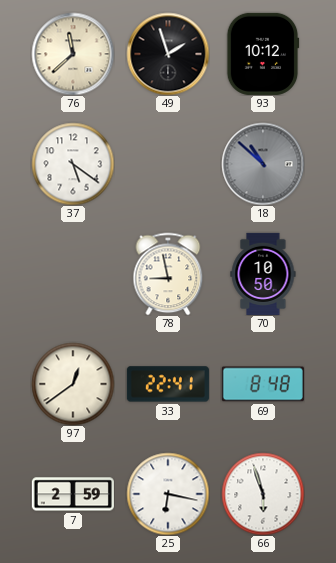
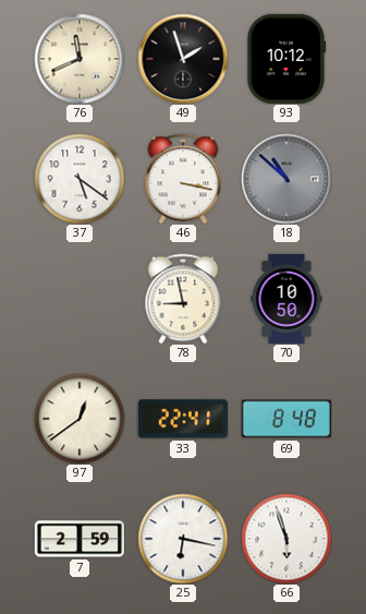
76: 11:38 -> 11:41 (80, 59)
46: none -> 3:17 (183, 179)
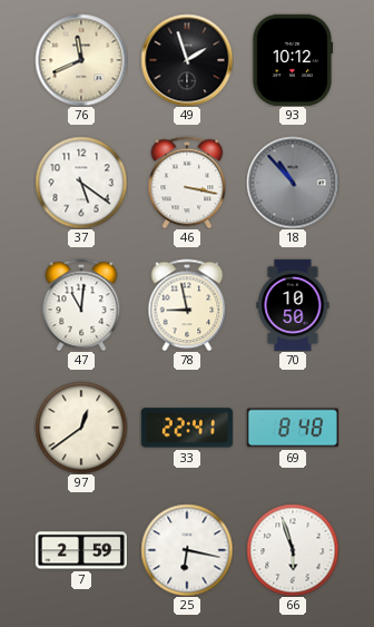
18: 10:52 -> 10:53 (293, 183)
47: none -> 11:01 (81, 305)
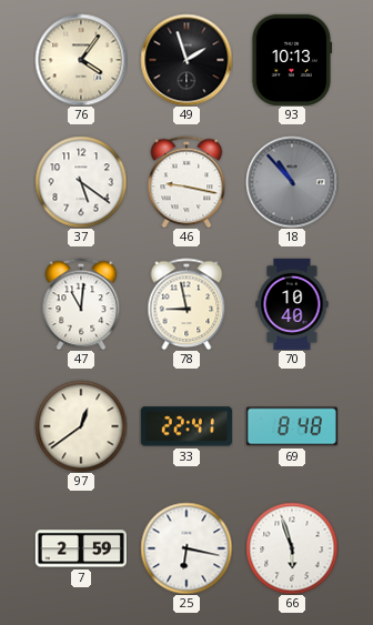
76: 11:41 -> 4:06 (81, 60)
93: 10:12 -> 10:13 (292, 60)
46: 3:17 -> 9:17 (186, 182)
70: 10:50 -> 10:40 (292, 304)
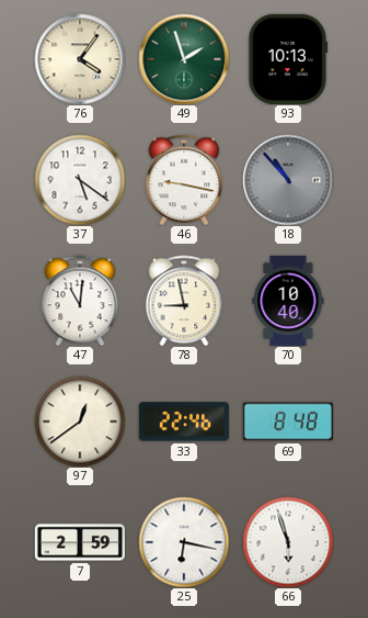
49 dial: black -> green (184, 59)
33: 22:41 -> 22:46 (184, 422)
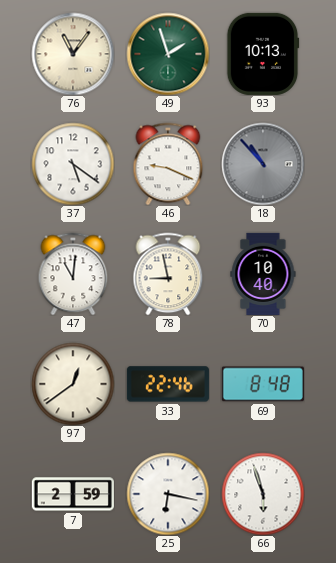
76: 4:06 -> 11:06 (73, 54)
46: 9:17 -> 9:19 (168, 164)
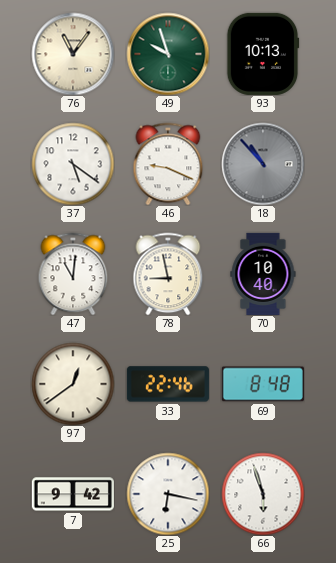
49: 1:57 -> 9:57 (168, 54)
7: 2:59 -> 9:42 (73, 494)
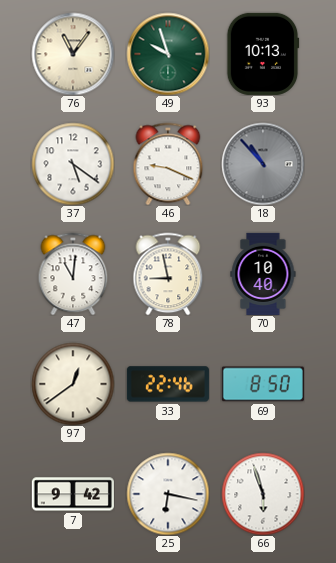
69: 8:48 -> 8:50 (263, 384)
